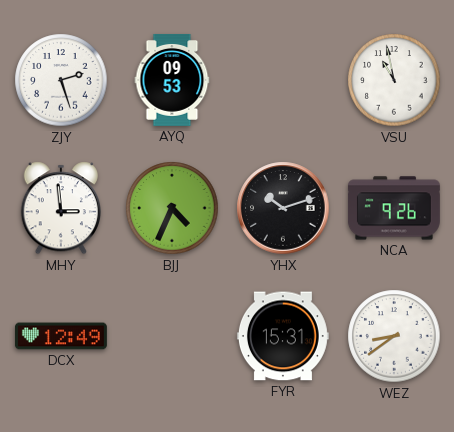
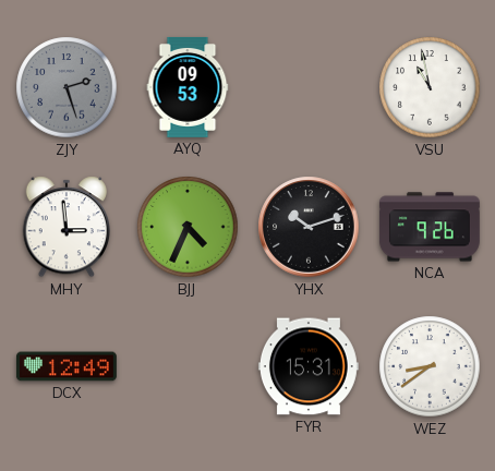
ZJY dial: white -> grey (67, 87)
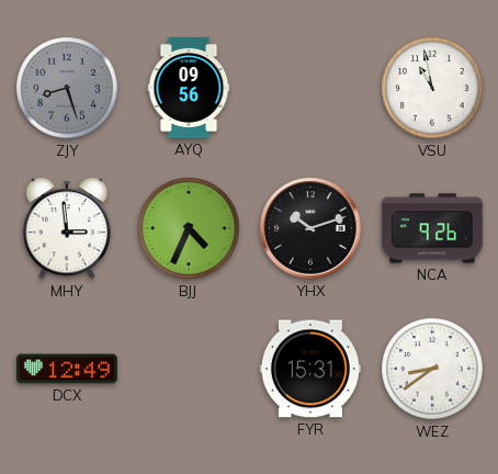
ZJY: 2:27 -> 8:27 (67, 88)
AYQ: 09:53 -> 09:56 (189, 88)
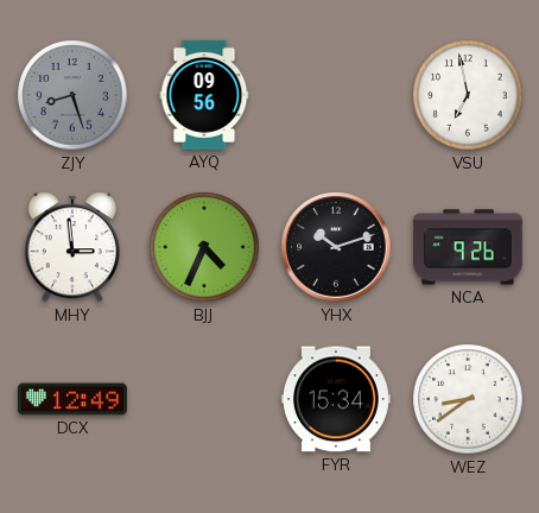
VSU: 10:58 -> 6:58 (468, 95)
FYR: 15:31 -> 15:34 (336, 399)
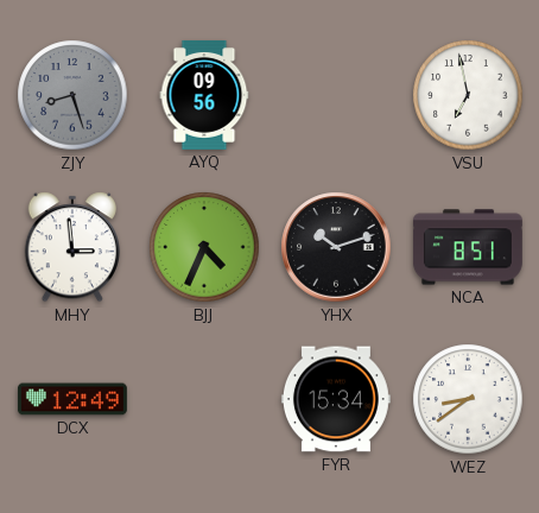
NCA: 9:26 -> 8:51 (468, 247)
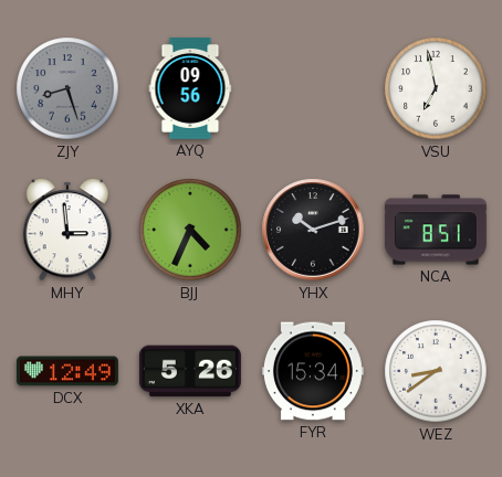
XKA: none -> 5:26 (190, 371)
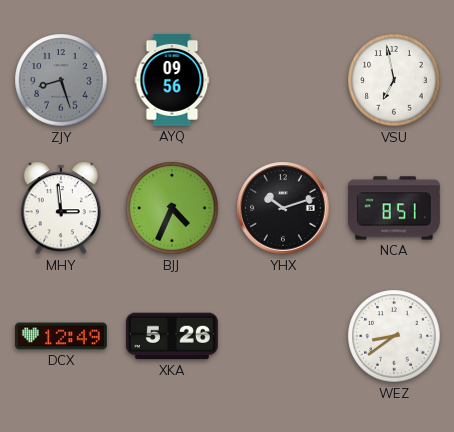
FYR: 15:34 -> none (313, 371)
